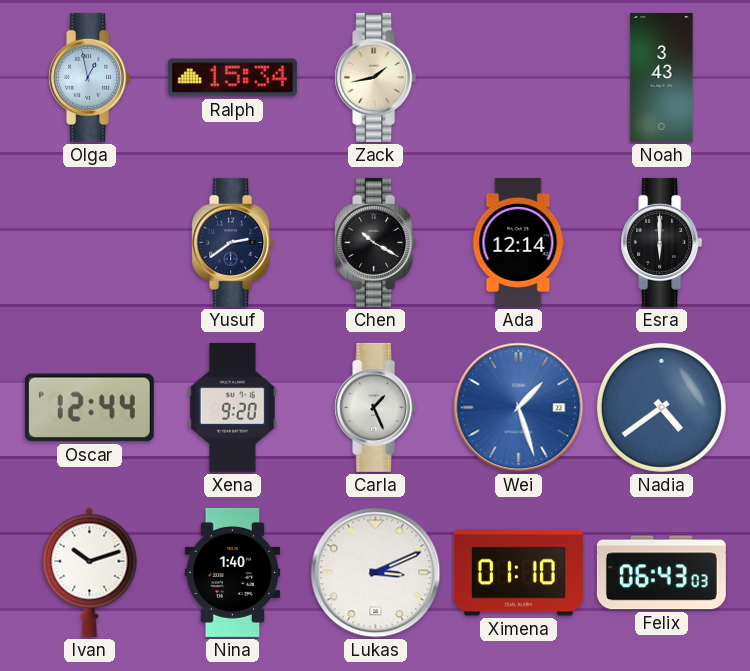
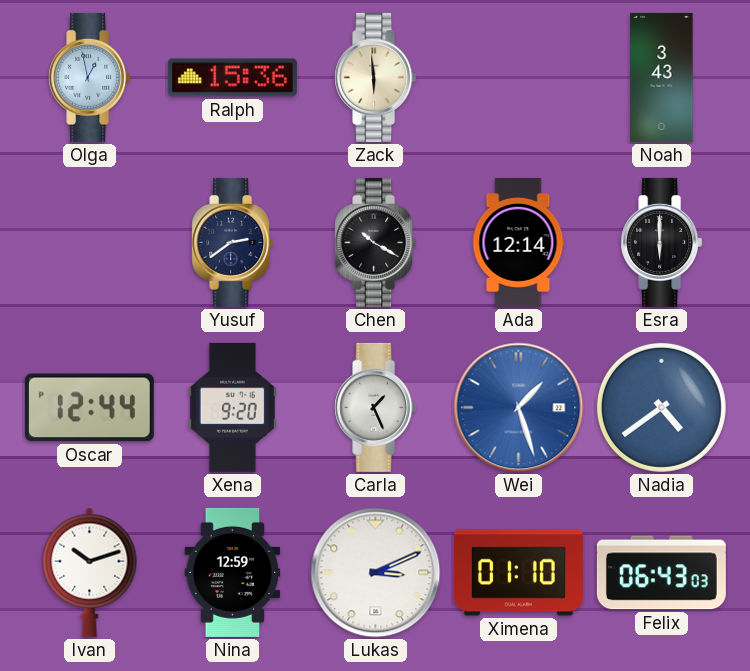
Ralph: 15:34 -> 15:36 (232, 78)
Zack: 1:43 -> 5:59 (376, 77)
Nina: 1:40 -> 12:59 (233, 572)
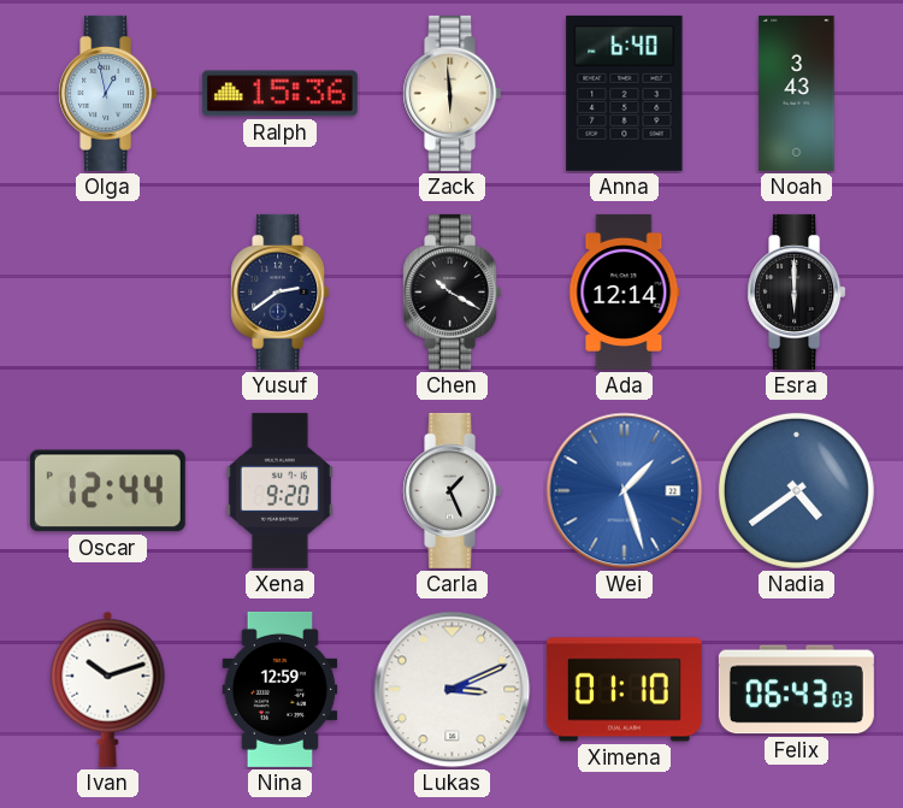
Anna: none -> 6:40 (625, 93)
